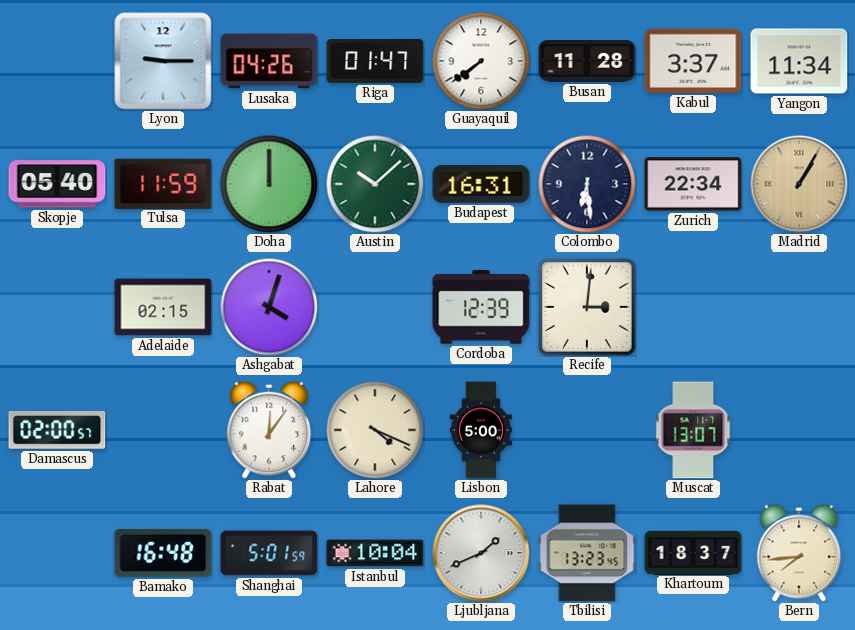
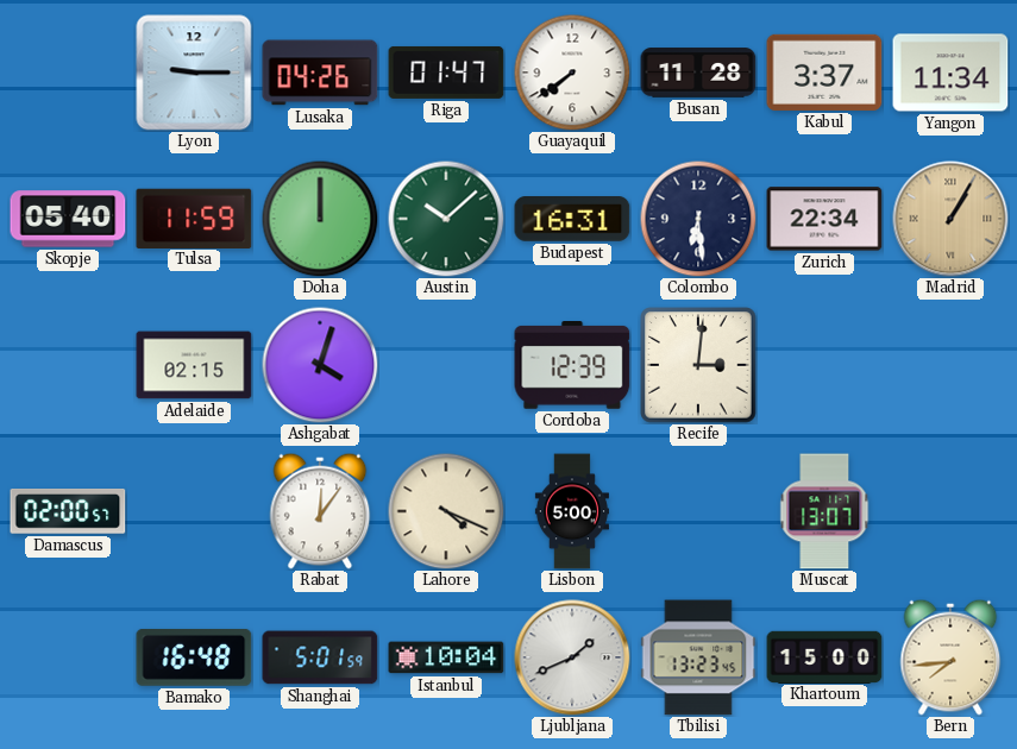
Khartoum: 18:37 -> 15:00 (824, 656)
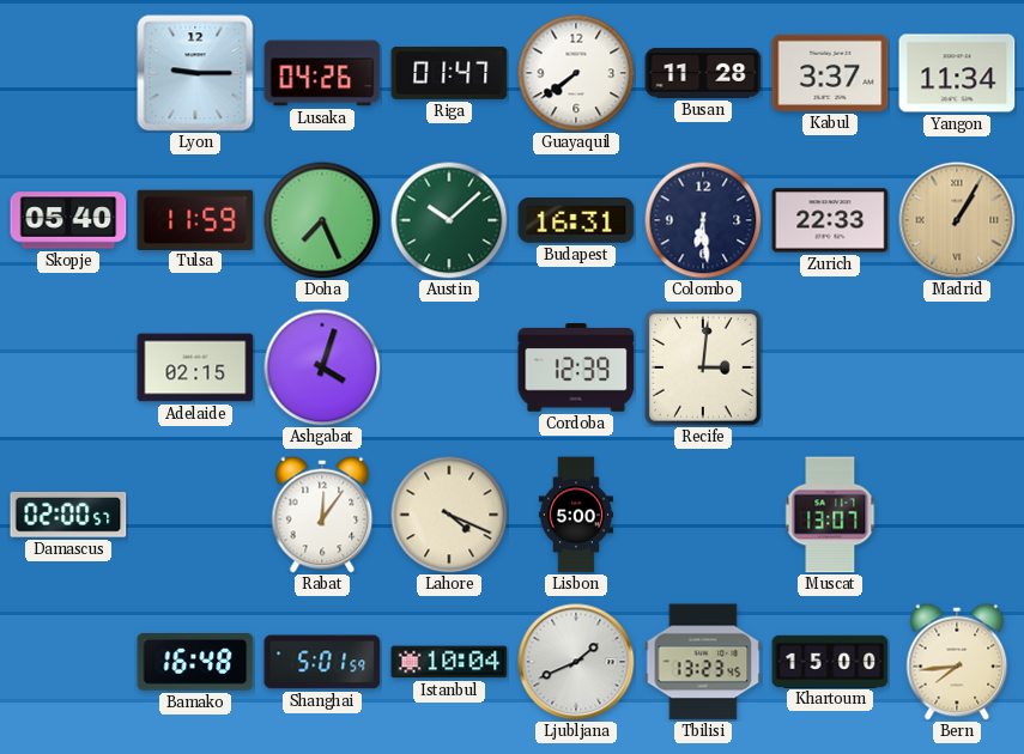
Doha: 12:00 -> 7:26 (322, 220)
Zurich: 22:34 -> 22:33 (830, 220)
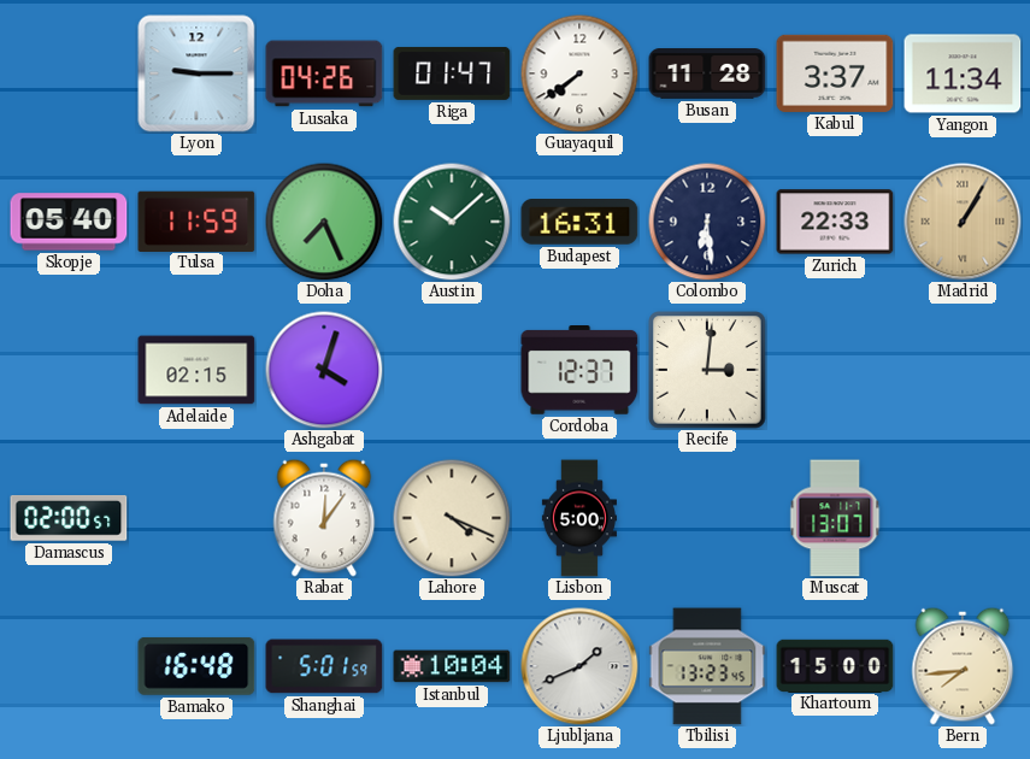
Cordoba: 12:39 -> 12:37 (579, 371)
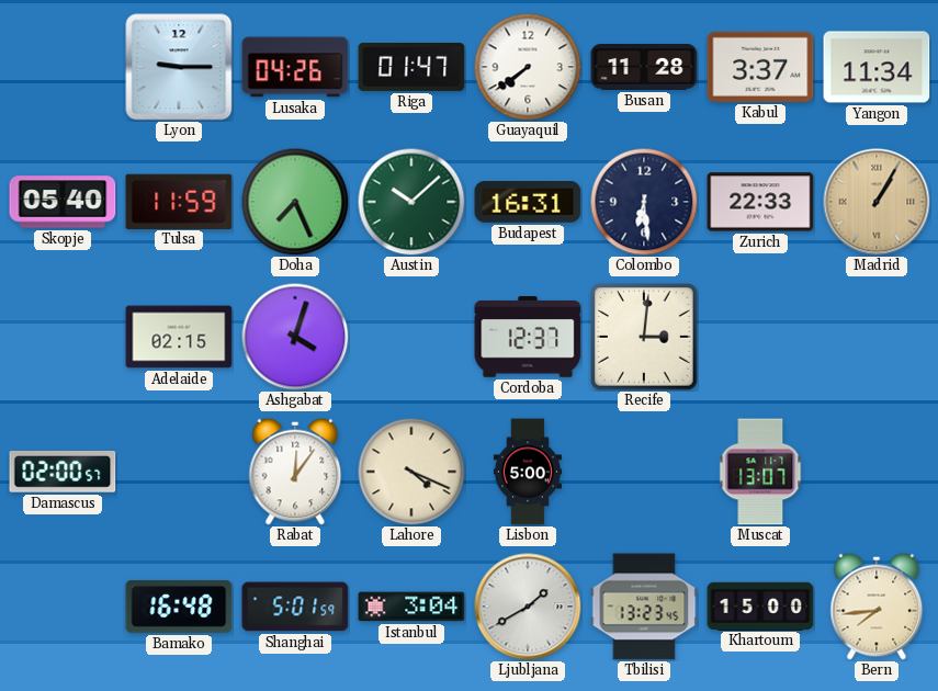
Istanbul: 10:04 -> 3:04 (411, 607)
Ljubljana: 1:41 -> 1:40 (528, 607)
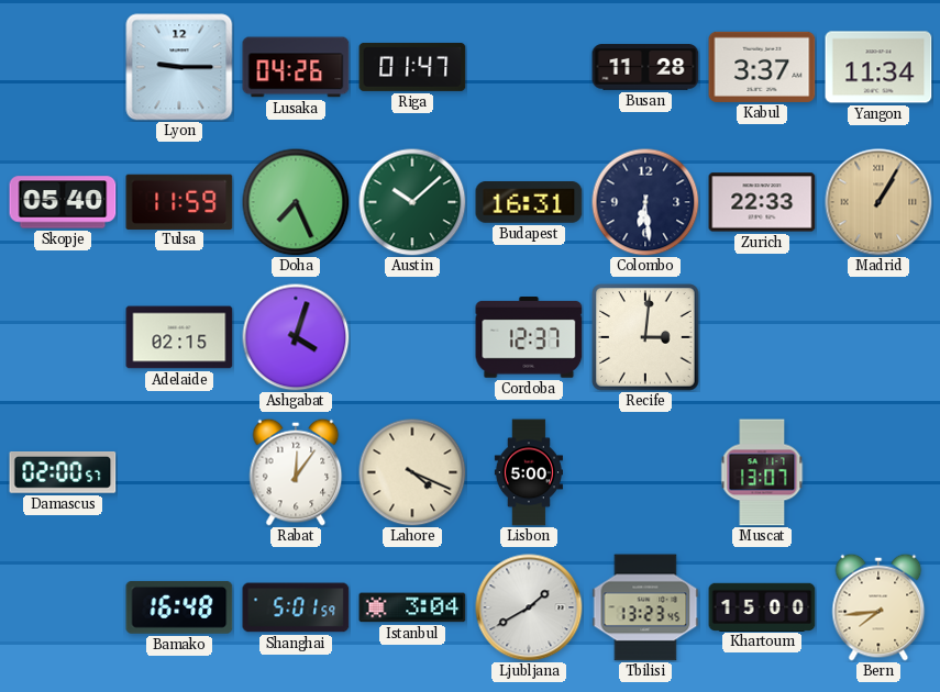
Guayaquil: 7:39 -> none (528, 67)
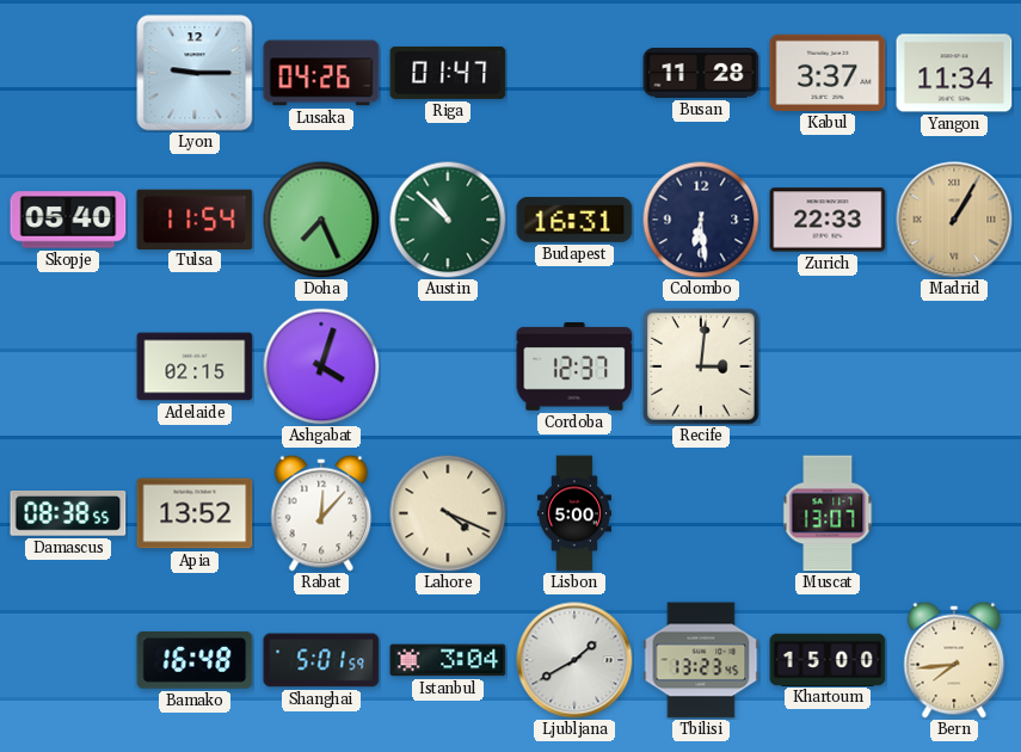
Tulsa: 11:59 -> 11:54 (195, 218)
Austin: 10:08 -> 10:52 (448, 220)
Damascus: 02:00 -> 08:38 (68, 514)
Apia: none -> 13:52 (195, 513)
Rabat: 12:06 -> 12:07 (321, 513)
